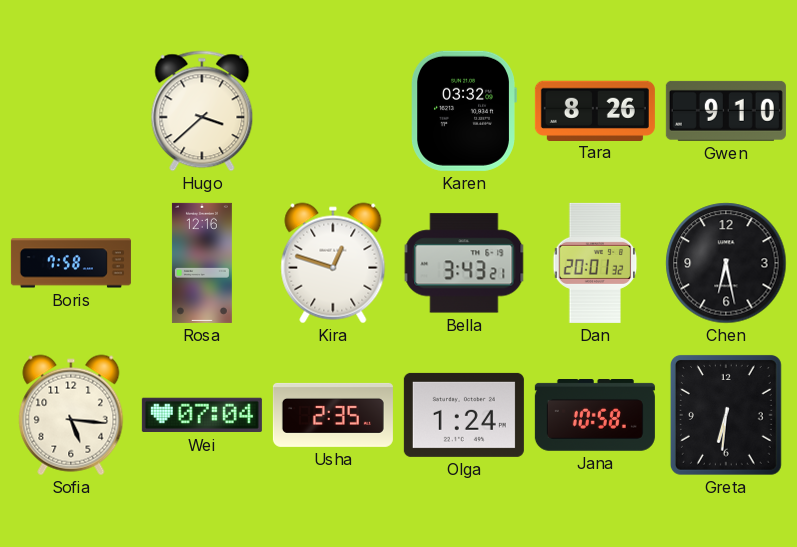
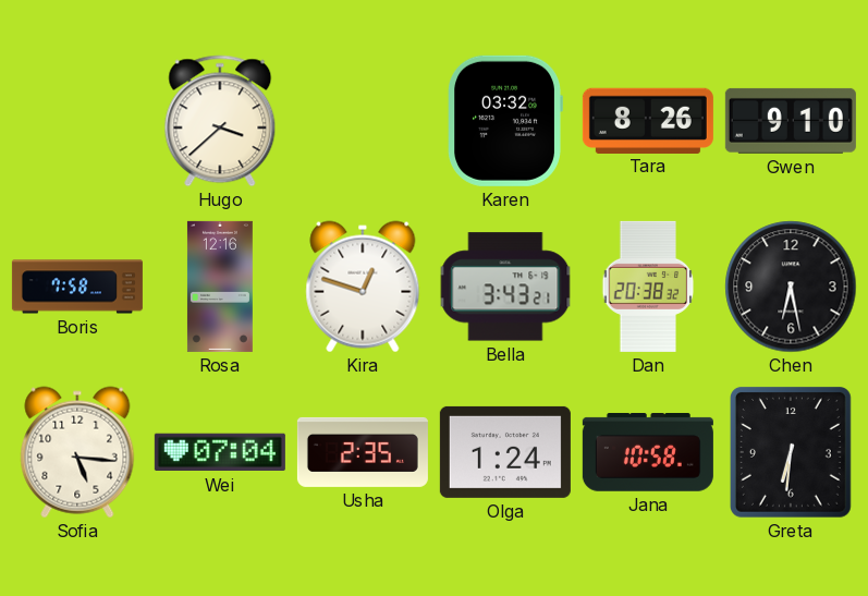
Dan: 20:01 -> 20:38 (648, 287)
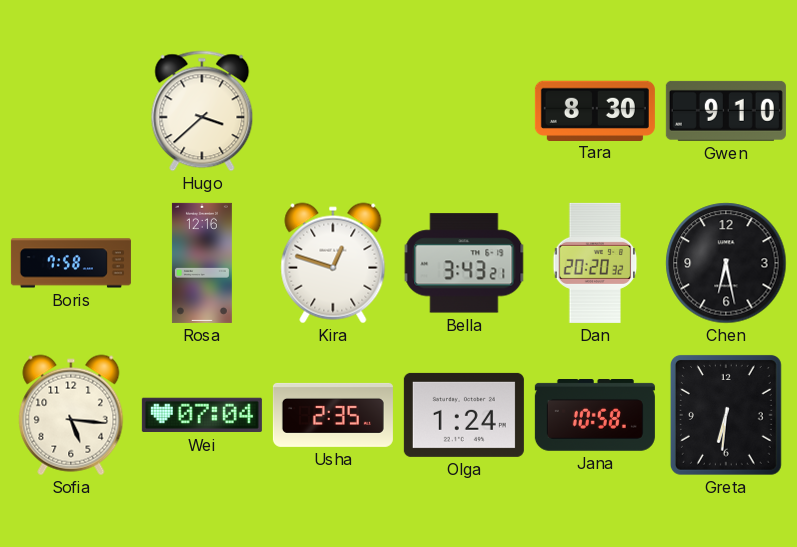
Karen: 03:32 -> none (505, 121)
Tara: 8:26 -> 8:30 (595, 110)
Dan: 20:38 -> 20:20 (595, 263)
